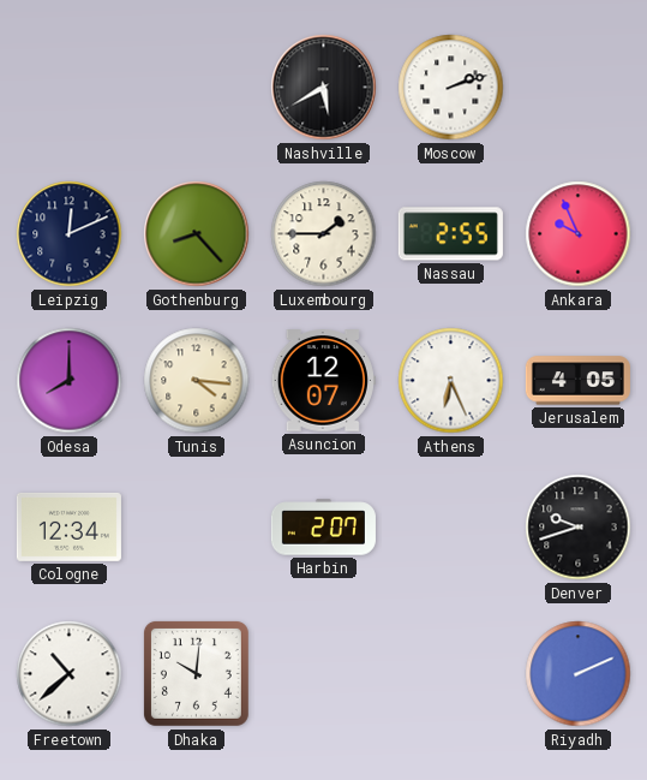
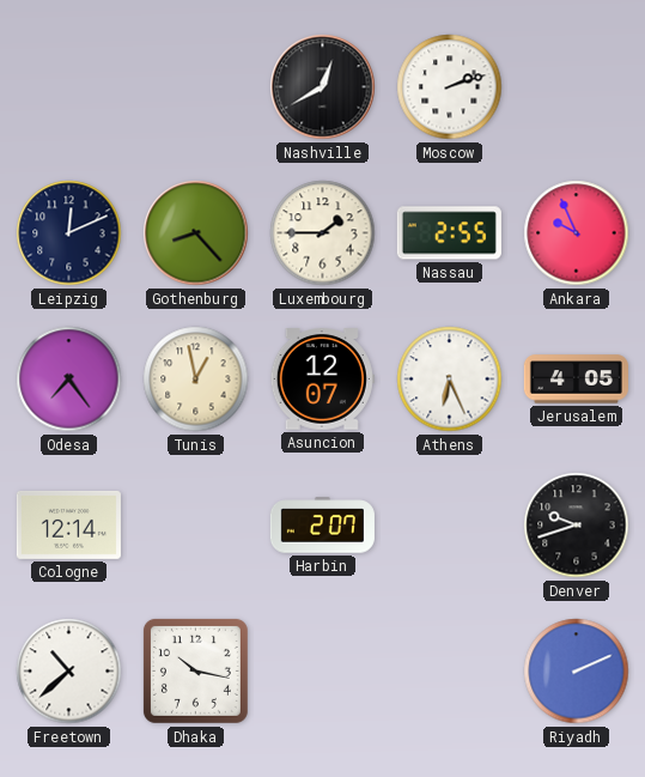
Nashville: 5:40 -> 12:40 (323, 87)
Odesa: 8:00 -> 7:24 (69, 380)
Tunis: 4:16 -> 12:58 (196, 380)
Cologne: 12:34 -> 12:14 (68, 524)
Dhaka: 10:01 -> 10:17 (195, 670)
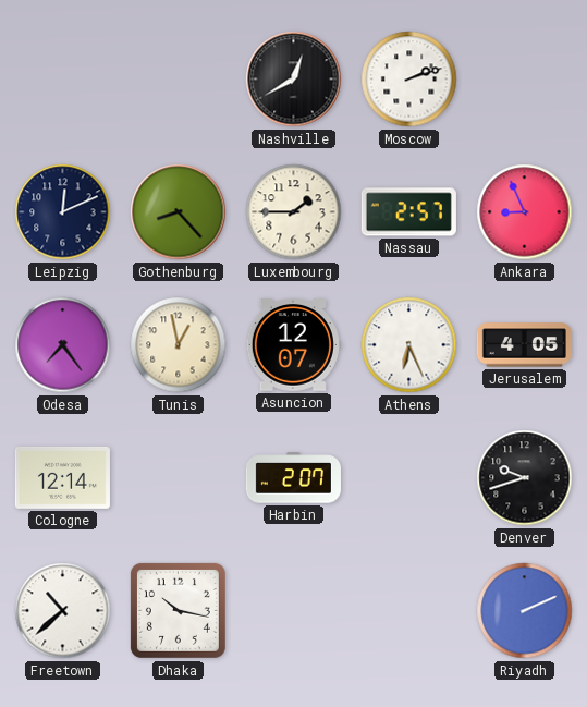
Nassau: 2:55 -> 2:57 (408, 212)
Ankara: 9:56 -> 8:56 (525, 212)
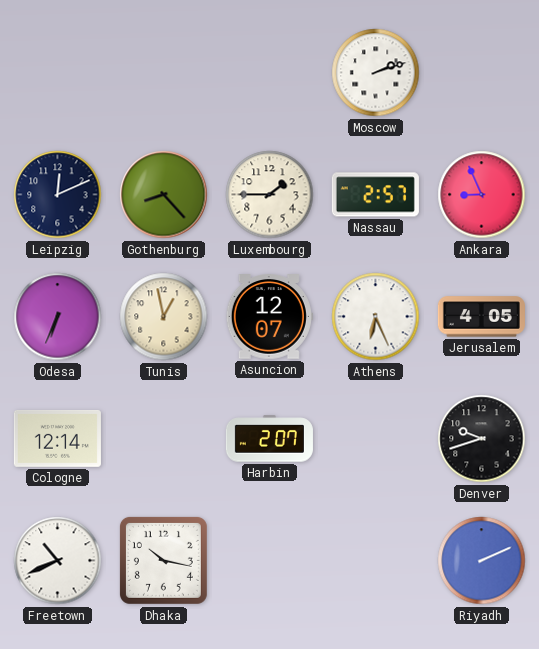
Nashville: 12:40 -> none (294, 80)
Odesa: 7:24 -> 6:34 (58, 317)
Freetown: 10:38 -> 10:41 (58, 561)
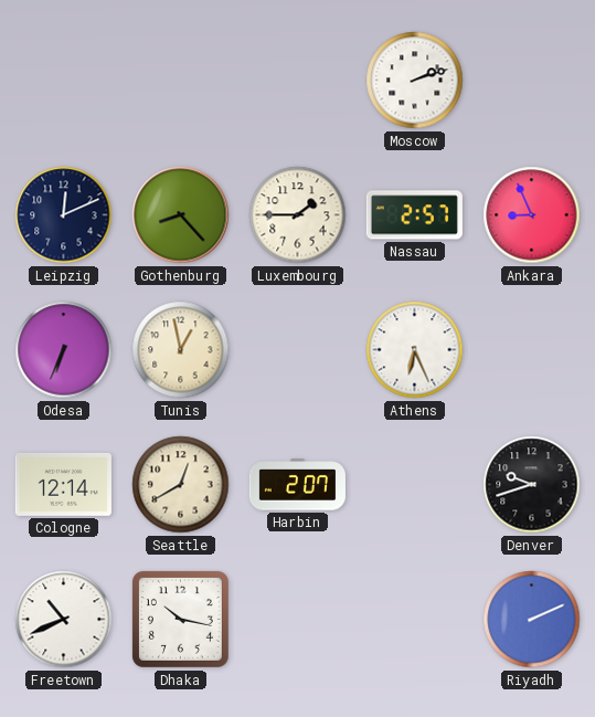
Asuncion: 12:07 -> none (269, 317)
Jerusalem: 4:05 -> none (481, 317)
Seattle: none -> 12:40 (181, 485)
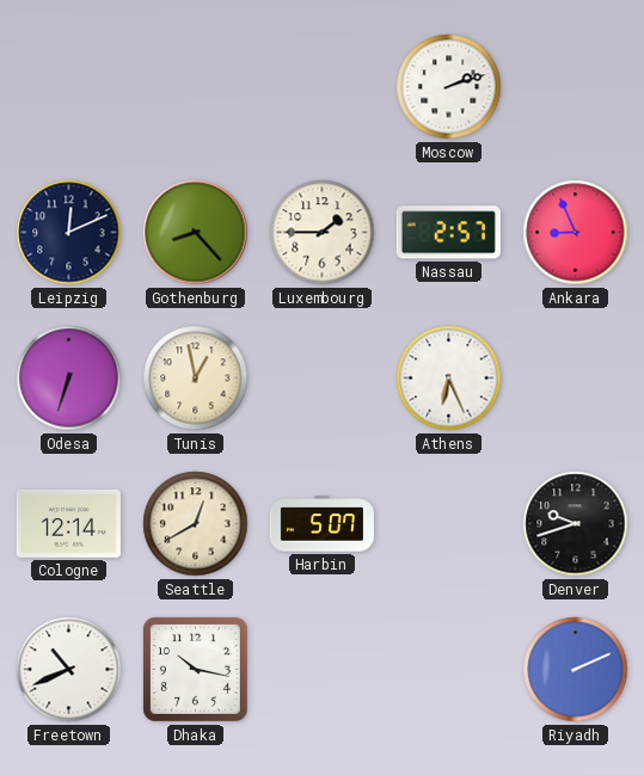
Odesa: 6:34 -> 6:33 (69, 379)
Harbin: 2:07 -> 5:07 (321, 524)
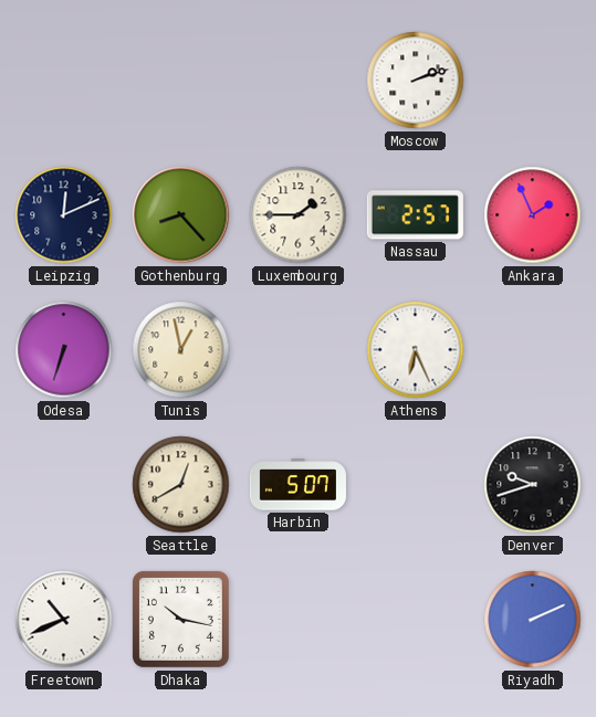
Ankara: 8:56 -> 1:56 (533, 215)
Cologne: 12:14 -> none (68, 523)
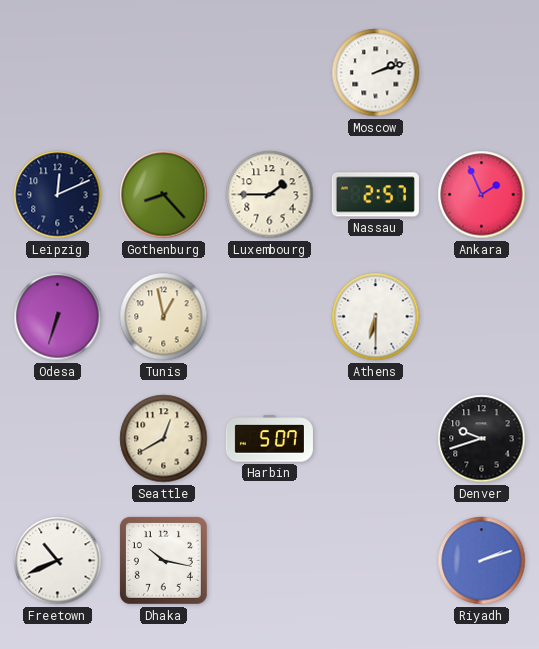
Athens: 6:26 -> 6:30 (376, 317)
Riyadh: 2:11 -> 2:12 (482, 561)
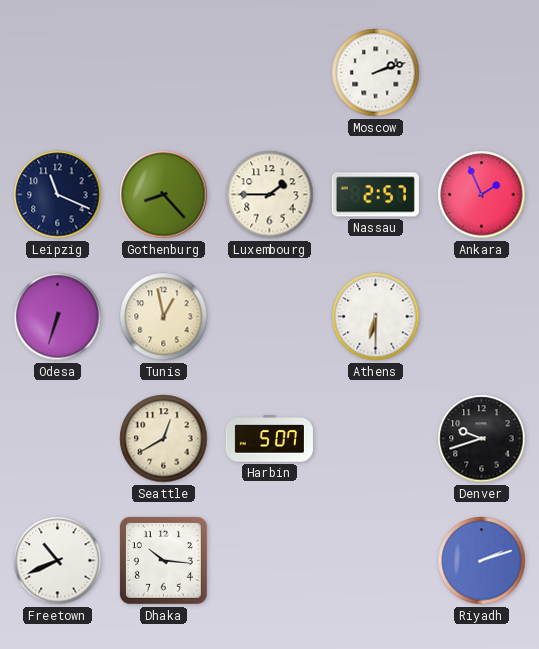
Leipzig: 12:11 -> 11:19 (58, 195)
Dhaka: 10:17 -> 10:16 (163, 560)
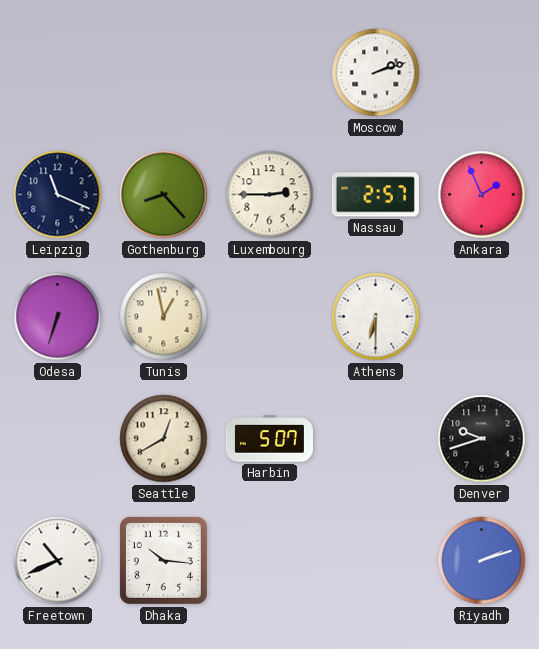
Luxembourg: 1:45 -> 2:45 (270, 195)
